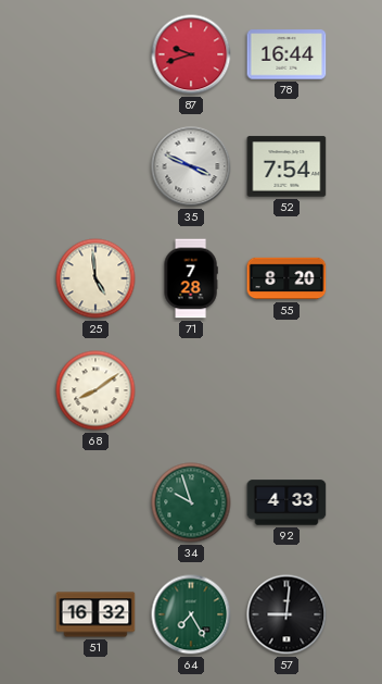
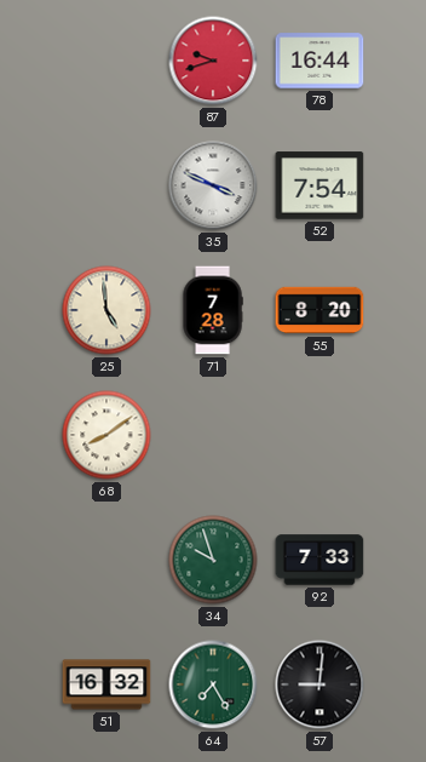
92: 4:33 -> 7:33 (319, 560)
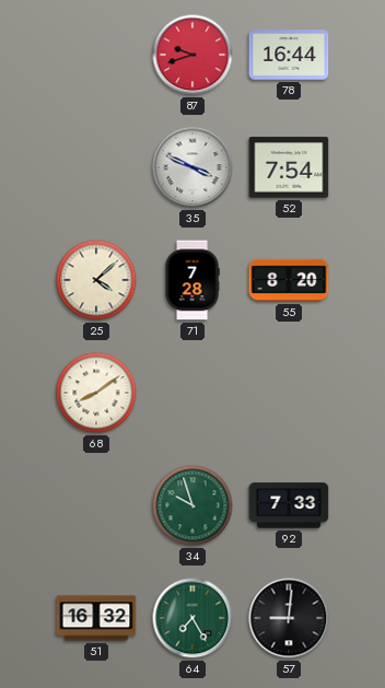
25: 4:59 -> 4:08 (96, 280)
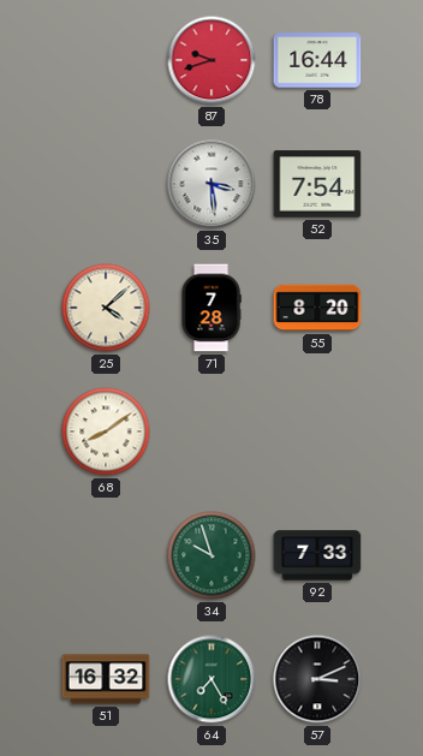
35: 3:49 -> 3:29 (211, 184)
57: 9:01 -> 3:11 (317, 679)
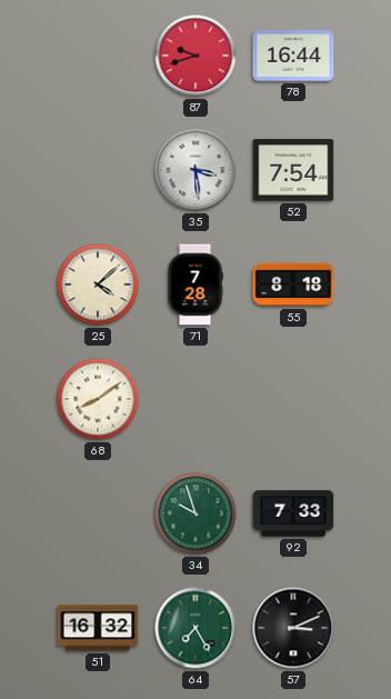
55: 8:20 -> 8:18 (293, 284)
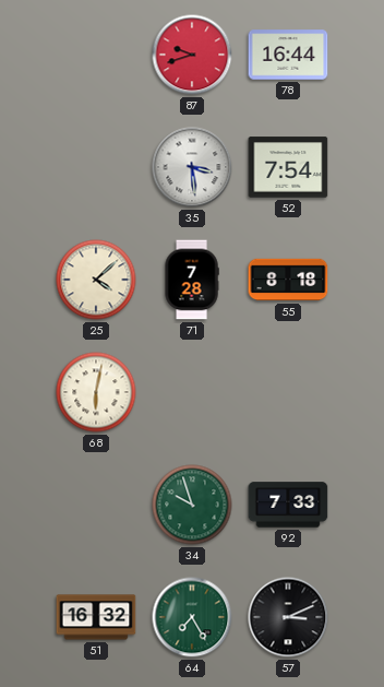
68: 8:09 -> 6:02 (96, 392)
